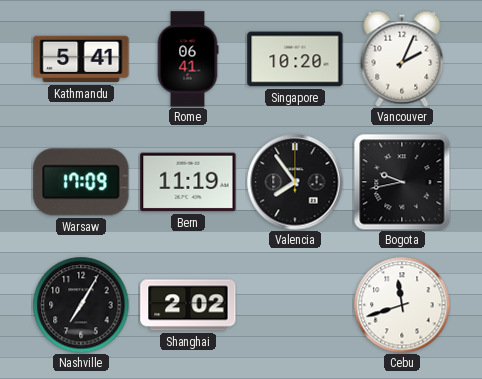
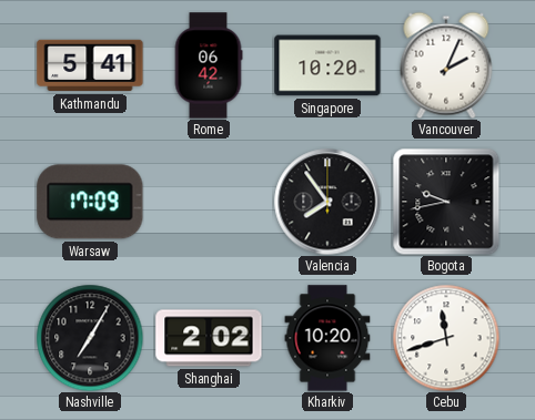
Rome: 06:41 -> 06:42 (209, 65)
Bern: 11:19 -> none (188, 182)
Kharkiv: none -> 10:20 (327, 338)
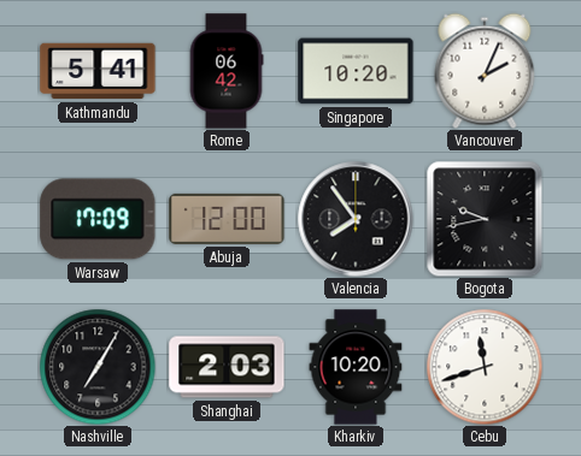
Abuja: none -> 12:00 (227, 219)
Shanghai: 2:02 -> 2:03 (227, 367)
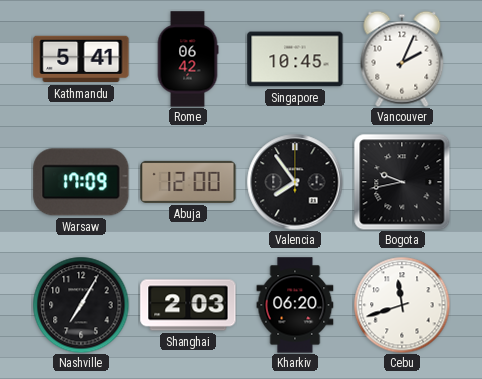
Singapore: 10:20 -> 10:45 (295, 59)
Kharkiv: 10:20 -> 06:20 (295, 305)
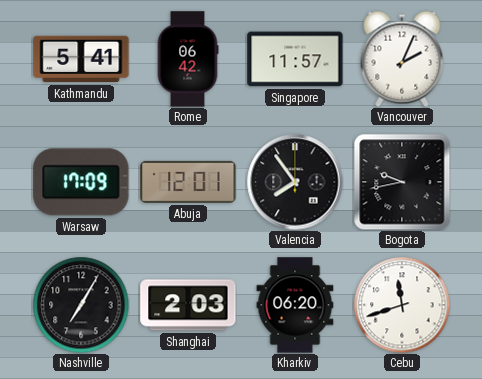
Singapore: 10:45 -> 11:57 (295, 59)
Abuja: 12:00 -> 12:01 (188, 182)
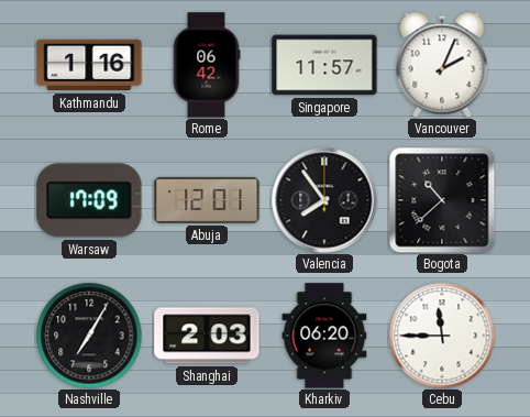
Kathmandu: 5:41 -> 1:16 (89, 65)
Bogota: 9:43 -> 10:38 (442, 200)
Cebu: 11:42 -> 11:45 (442, 336)
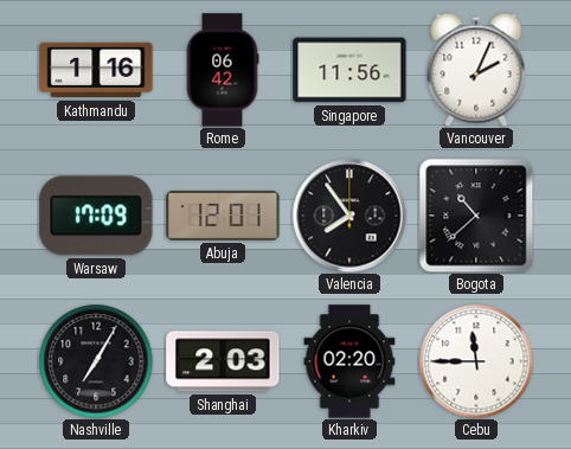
Singapore: 11:57 -> 11:56 (349, 70)
Kharkiv: 06:20 -> 02:20 (349, 361)
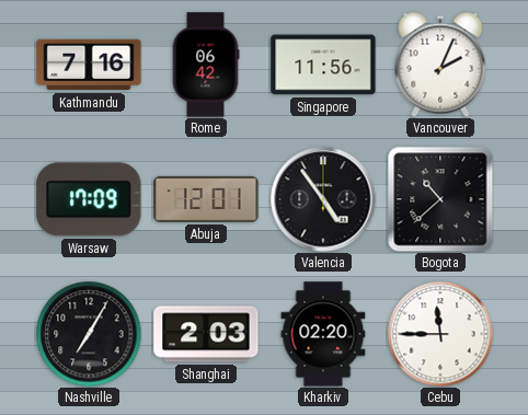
Kathmandu: 1:16 -> 7:16 (89, 65)
Valencia: 7:54 -> 4:54 (323, 199)
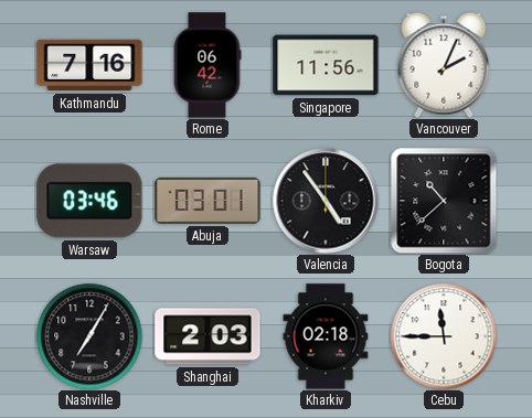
Warsaw: 17:09 -> 03:46 (89, 201)
Abuja: 12:01 -> 03:01 (208, 201)
Kharkiv: 02:20 -> 02:18 (326, 336)
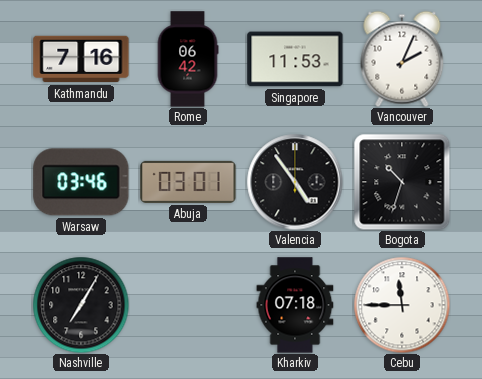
Singapore: 11:56 -> 11:53 (295, 59)
Bogota: 10:38 -> 10:33 (402, 182)
Shanghai: 2:03 -> none (208, 336)
Kharkiv: 02:18 -> 07:18 (295, 305)
